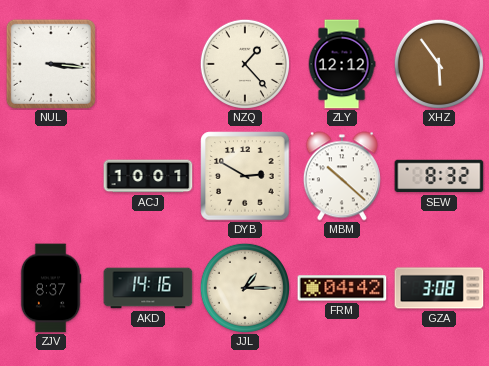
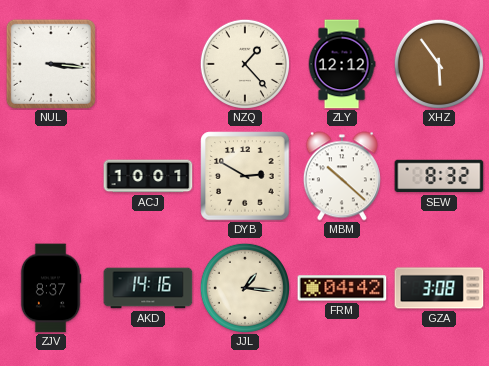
JJL: 1:15 -> 1:16 (245, 288)
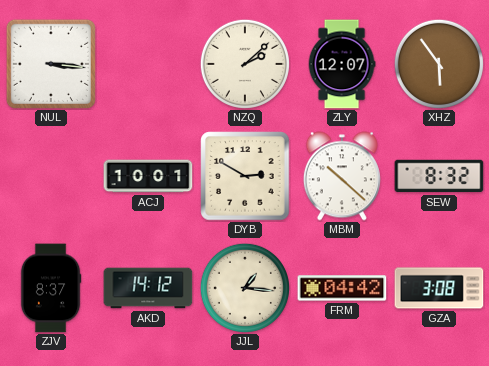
NZQ: 1:23 -> 2:08 (245, 64)
ZLY: 12:12 -> 12:07 (342, 64)
AKD: 14:16 -> 14:12 (148, 288)
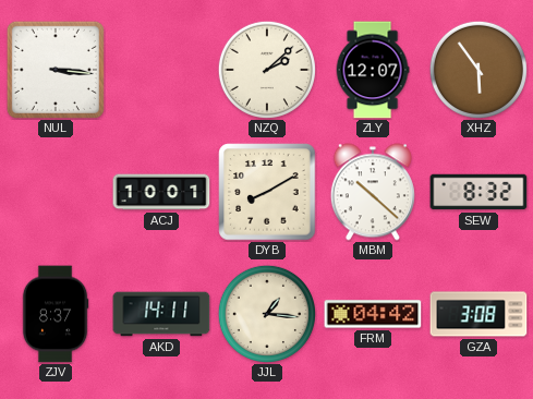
DYB: 2:50 -> 8:10 (267, 192)
AKD: 14:12 -> 14:11 (161, 314)
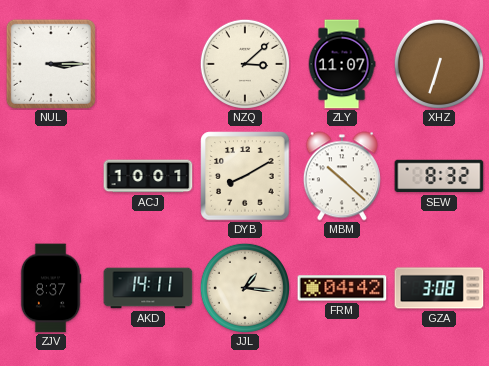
NUL: 3:16 -> 3:15 (51, 64)
NZQ: 2:08 -> 3:08 (245, 64)
ZLY: 12:07 -> 11:07 (342, 64)
XHZ: 5:54 -> 6:33 (439, 64)
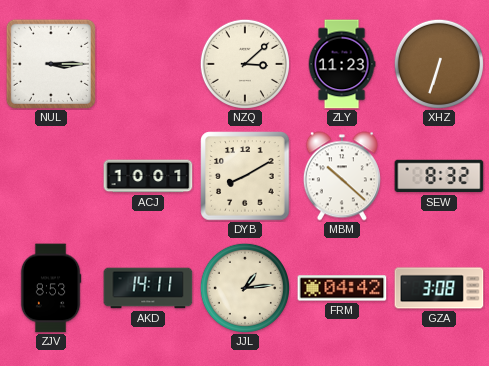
ZLY: 11:07 -> 11:23 (342, 64)
ZJV: 8:37 -> 8:53 (51, 288)
JJL: 1:16 -> 1:14 (245, 288)
